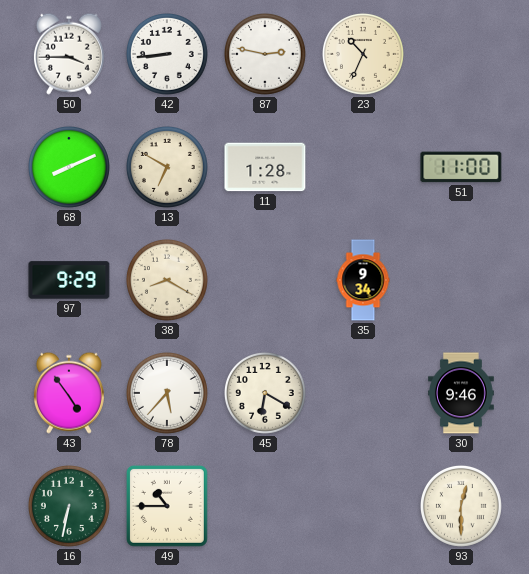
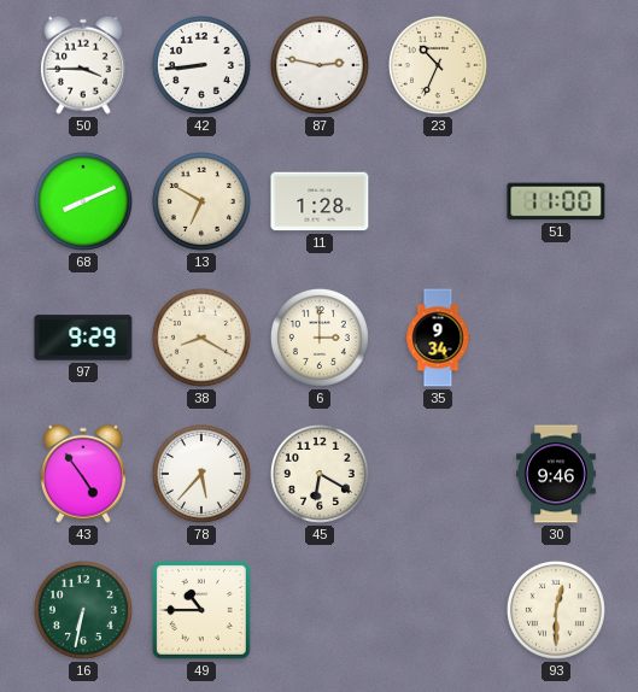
6: none -> 3:00 (320, 338)
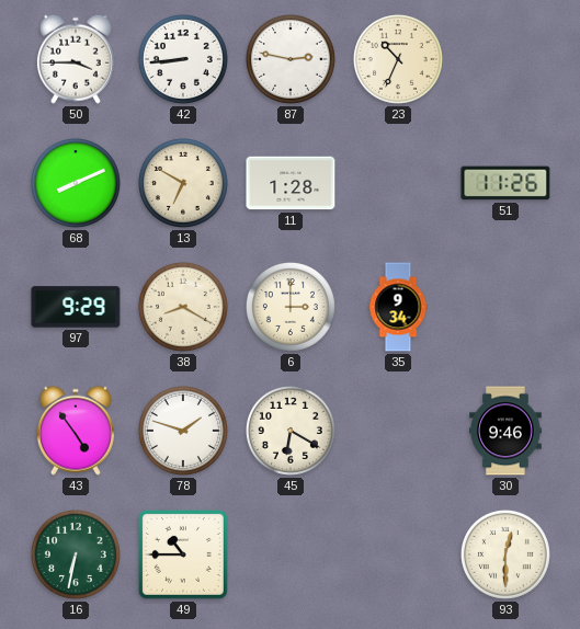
51: 11:00 -> 11:26 (505, 183)
78: 5:37 -> 1:48 (183, 431)
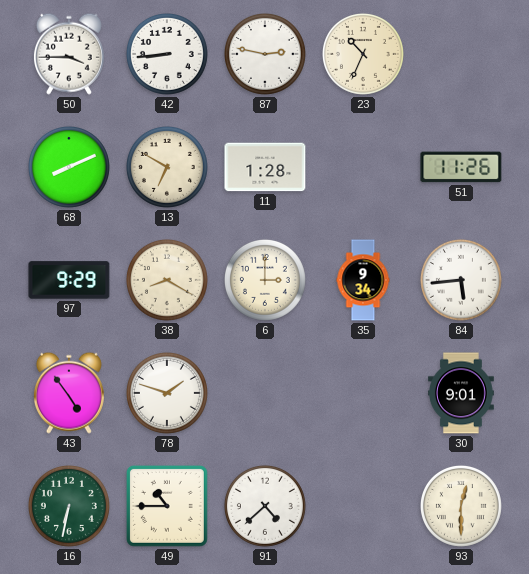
84: none -> 5:44 (461, 280)
45: 6:20 -> none (291, 431)
30: 9:46 -> 9:01 (462, 393)
91: none -> 4:38 (265, 506)
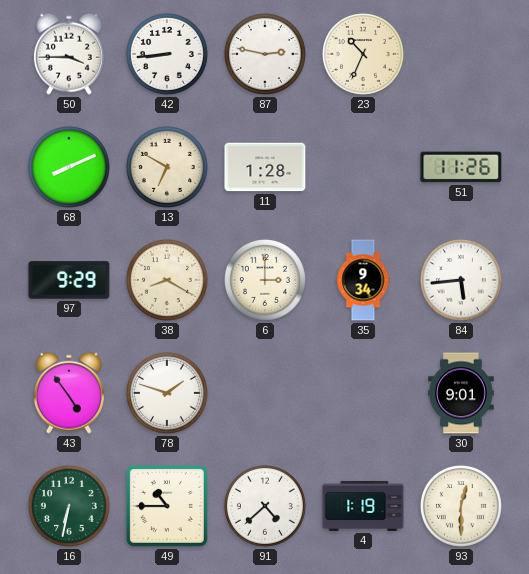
4: none -> 1:19 (363, 506)
